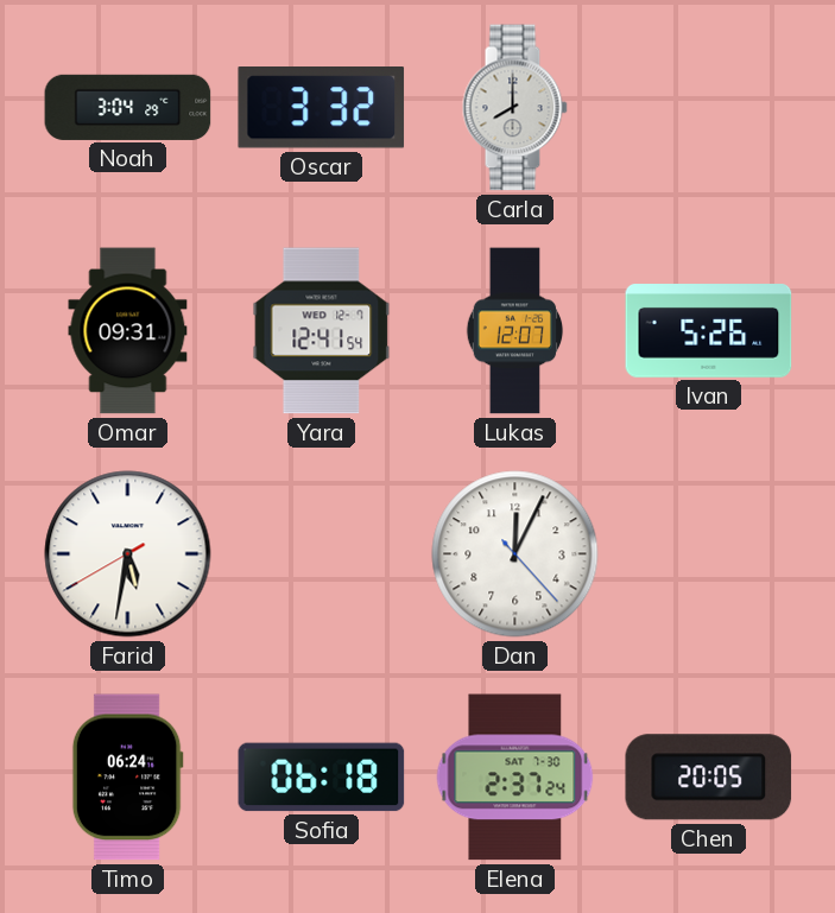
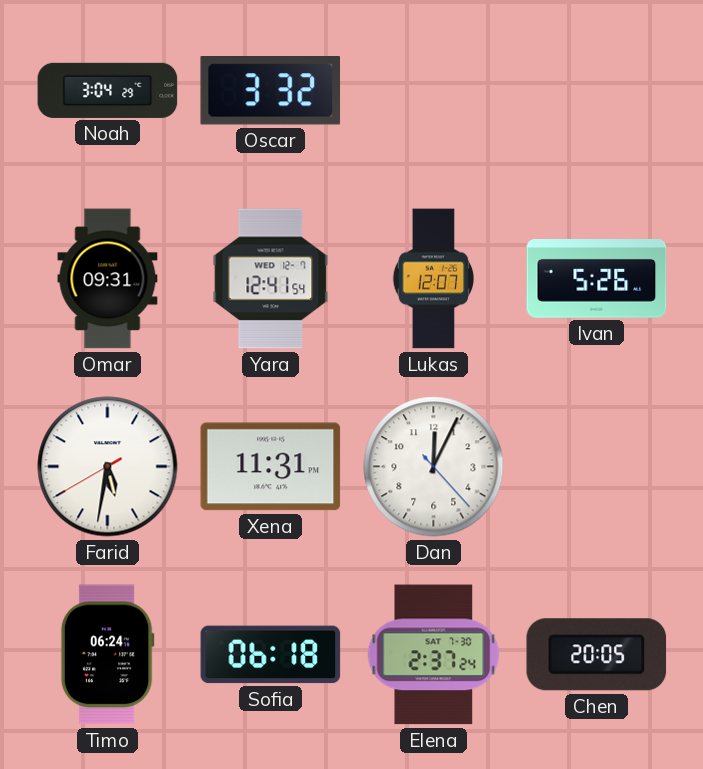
Carla: 8:00 -> none (514, 108)
Xena: none -> 11:31 (271, 467)
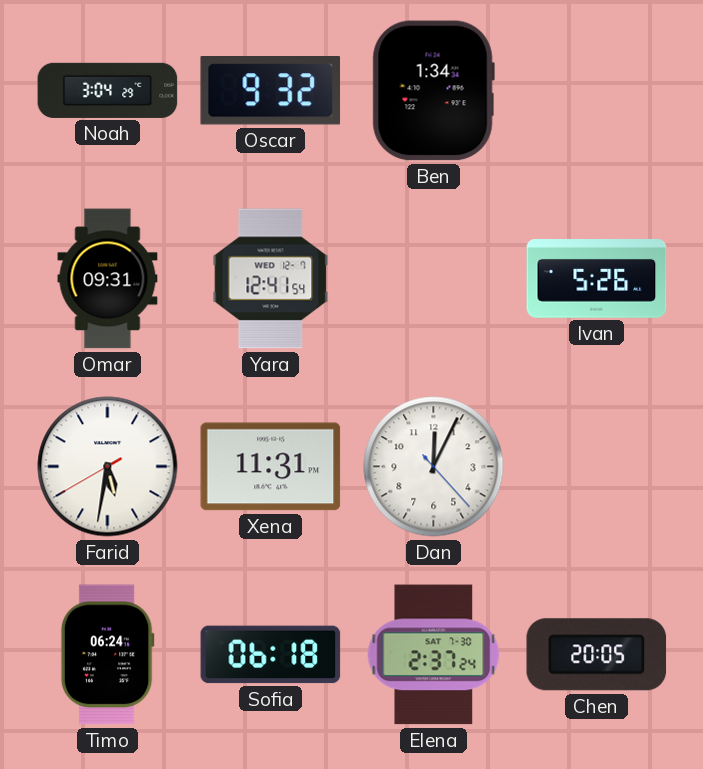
Oscar: 3:32 -> 9:32 (271, 91)
Ben: none -> 1:34 (433, 91)
Lukas: 12:07 -> none (434, 279)
